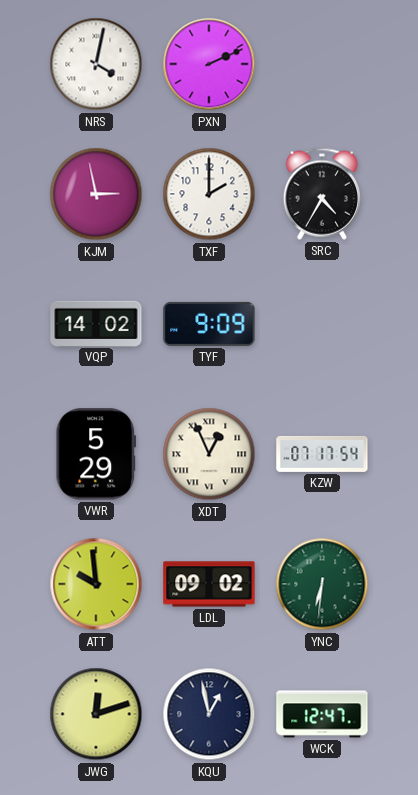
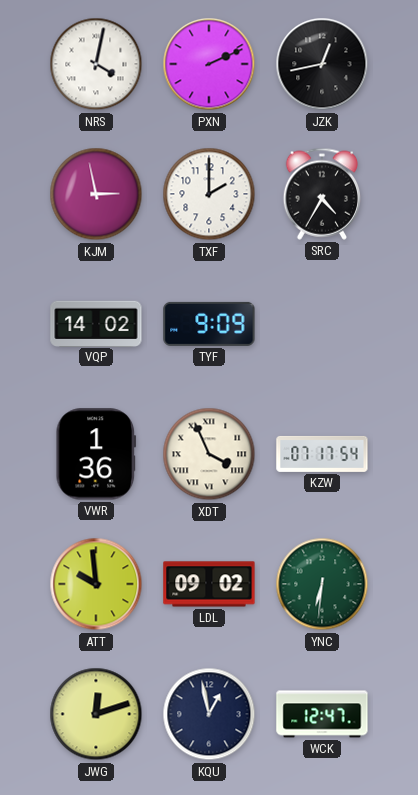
JZK: none -> 12:43 (322, 64)
VWR: 5:29 -> 1:36 (96, 454)
XDT: 12:56 -> 3:56 (209, 454)
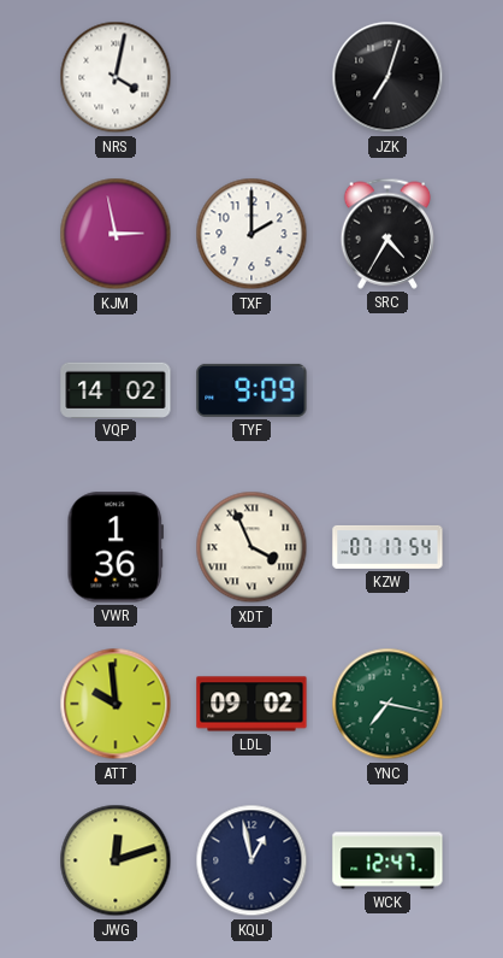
PXN: 2:11 -> none (209, 64)
JZK: 12:43 -> 7:03 (387, 77)
YNC: 6:31 -> 7:17 (387, 704)
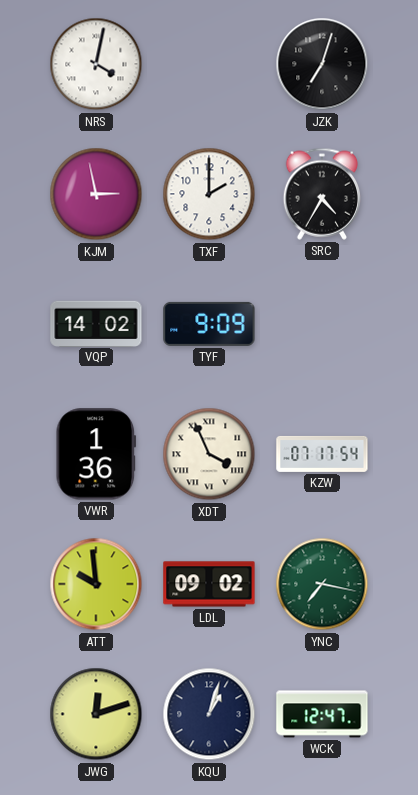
KQU: 12:58 -> 1:03 (209, 714)
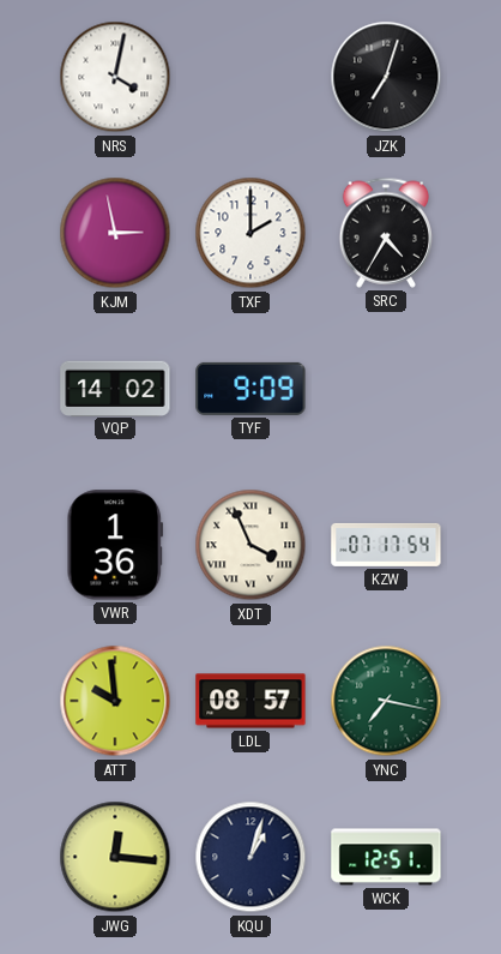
LDL: 09:02 -> 08:57 (251, 701)
JWG: 12:12 -> 12:16 (115, 857)
WCK: 12:47 -> 12:51 (386, 857)
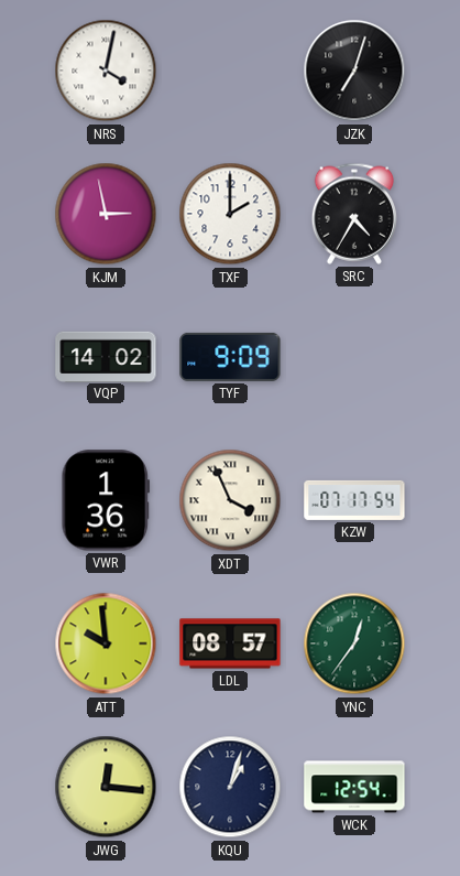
YNC: 7:17 -> 12:36 (354, 644)
WCK: 12:51 -> 12:54 (354, 787)
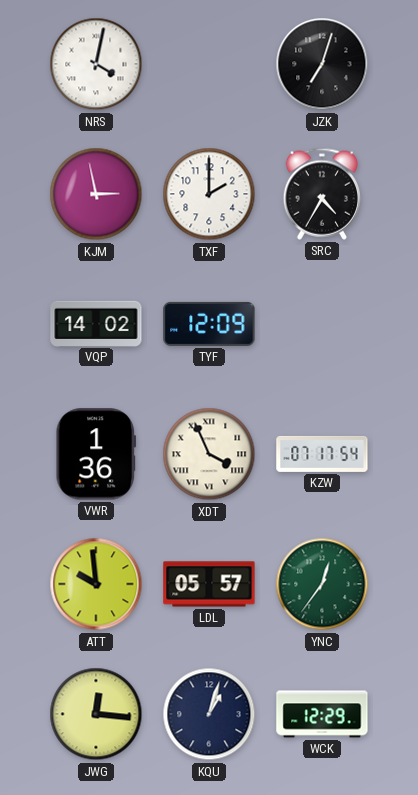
TYF: 9:09 -> 12:09 (209, 324)
LDL: 08:57 -> 05:57 (209, 584)
WCK: 12:54 -> 12:29 (322, 714)
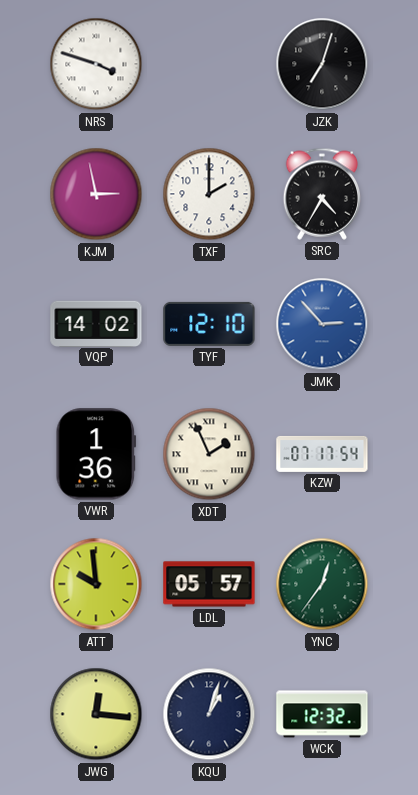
NRS: 4:02 -> 3:48 (96, 64)
TYF: 12:09 -> 12:10 (209, 324)
JMK: none -> 2:53 (322, 324)
XDT: 3:56 -> 1:56 (209, 454)
WCK: 12:29 -> 12:32 (322, 714)
